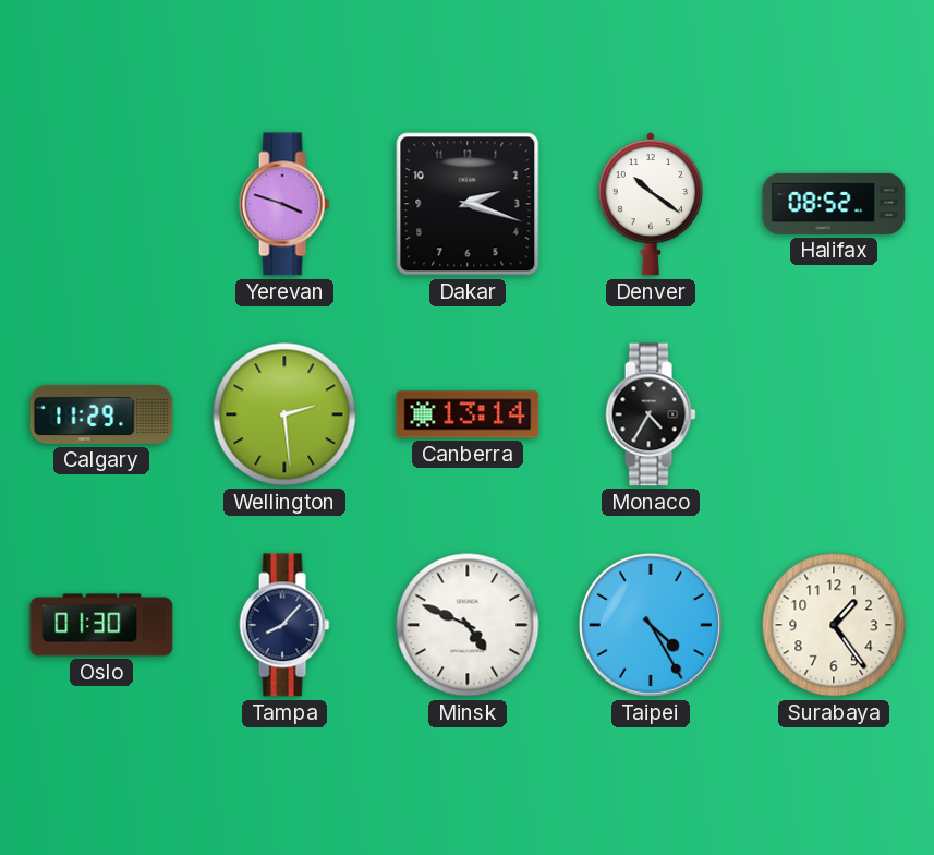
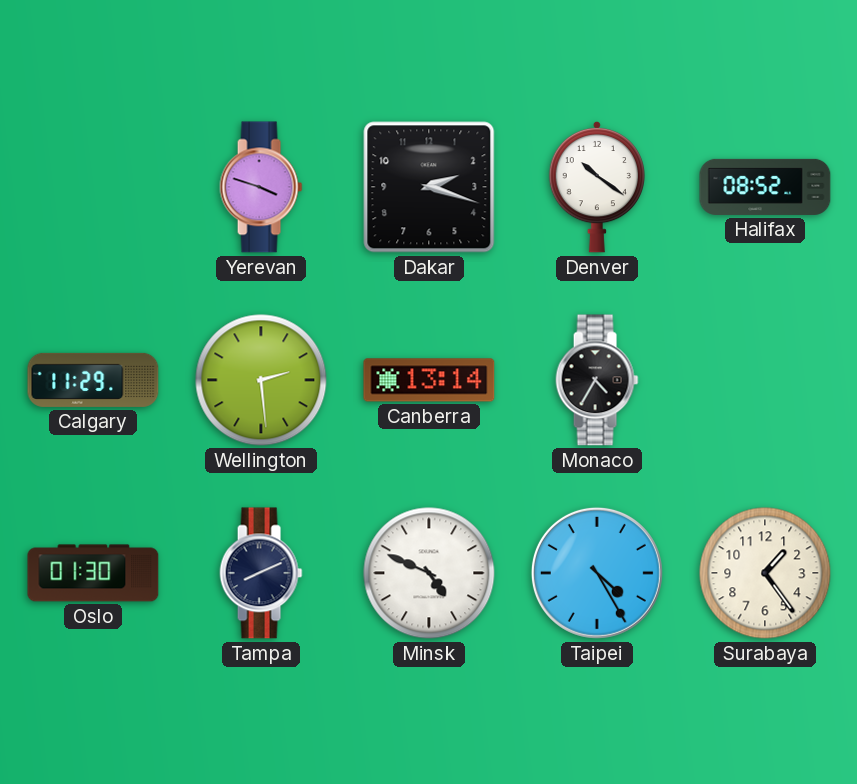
Tampa: 8:07 -> 8:11 (261, 573)
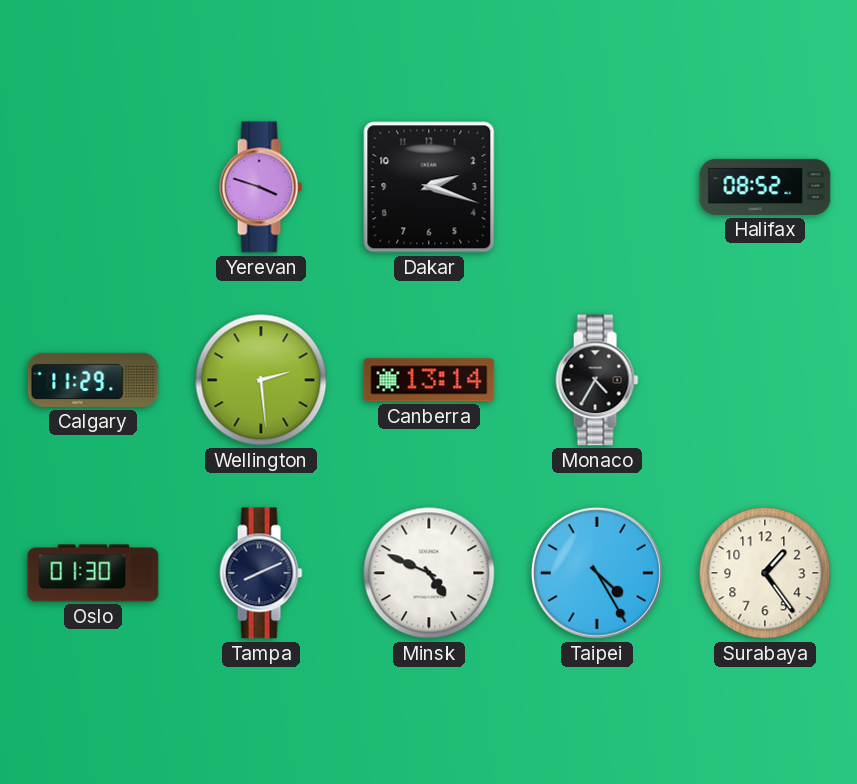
Denver: 10:21 -> none (596, 187)
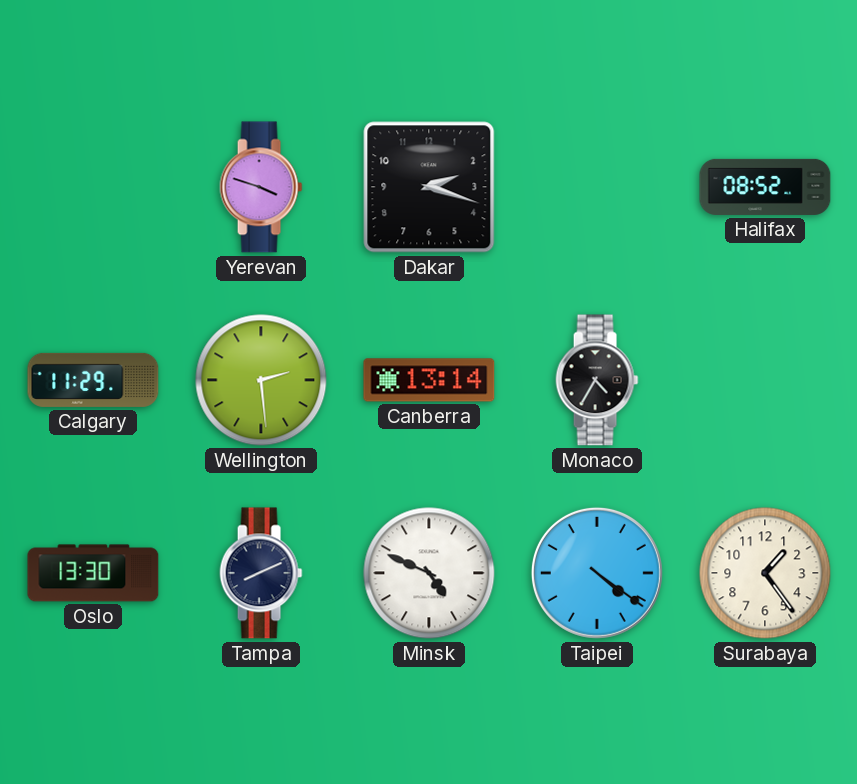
Oslo: 01:30 -> 13:30 (93, 573)
Taipei: 4:25 -> 4:21 (597, 573)
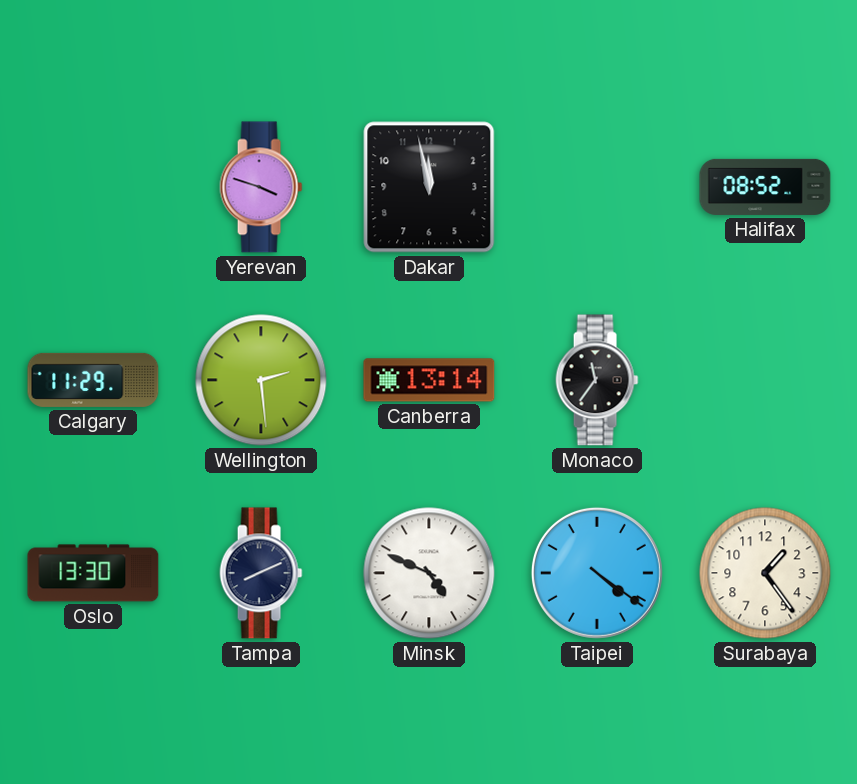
Dakar: 2:18 -> 11:58 (429, 187)
Monaco: 4:35 -> 11:36 (597, 380)
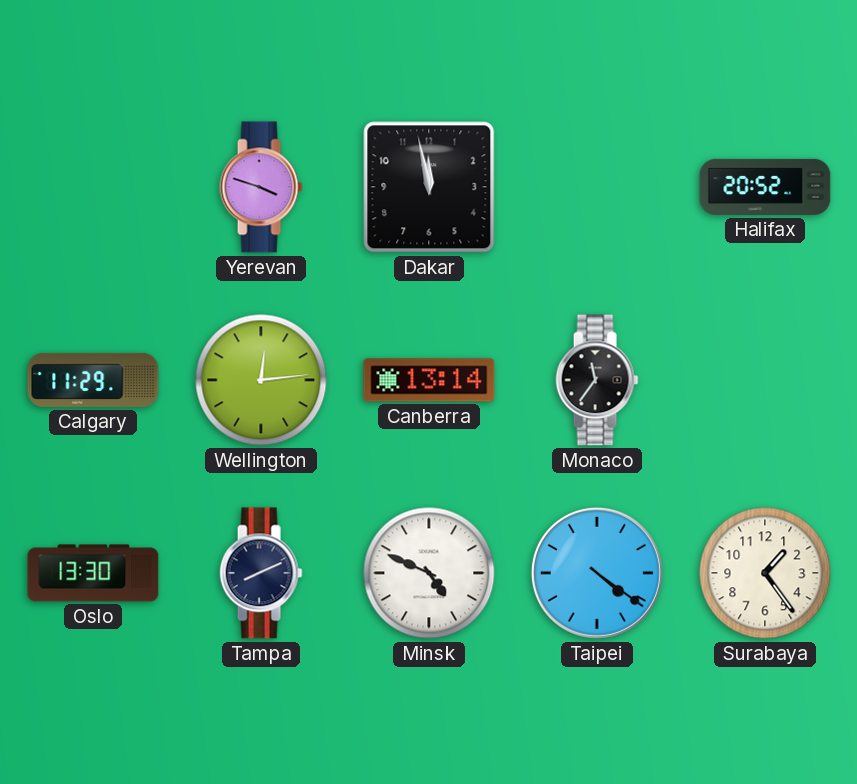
Halifax: 08:52 -> 20:52 (765, 187)
Wellington: 2:29 -> 12:14 (261, 380)
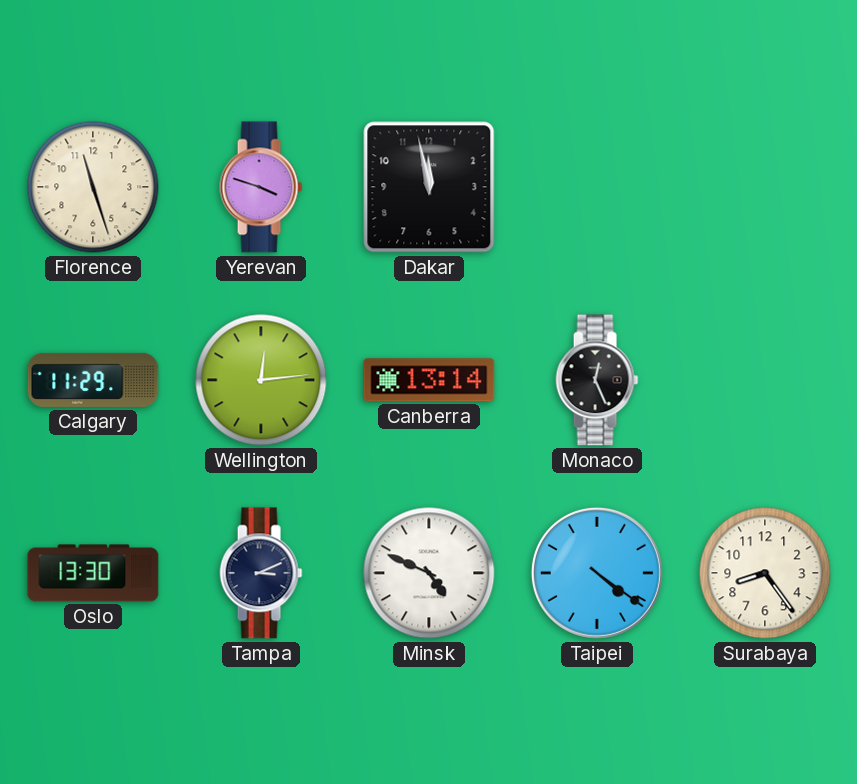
Florence: none -> 11:27 (93, 187)
Halifax: 20:52 -> none (765, 187)
Monaco: 11:36 -> 12:26 (597, 380)
Tampa: 8:11 -> 3:11 (261, 573)
Surabaya: 1:24 -> 8:24 (765, 573)
